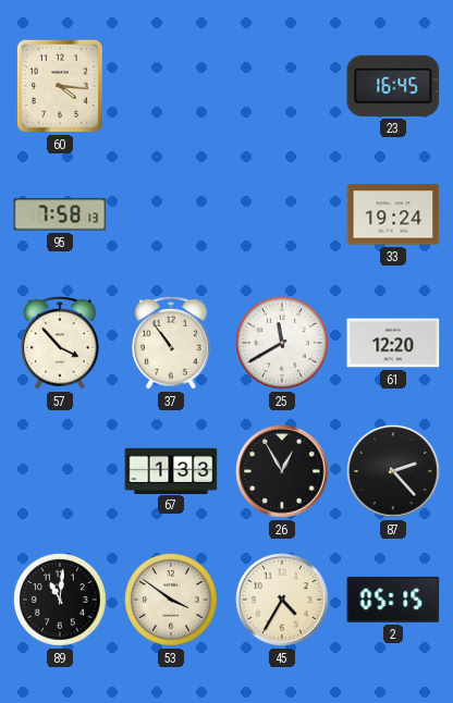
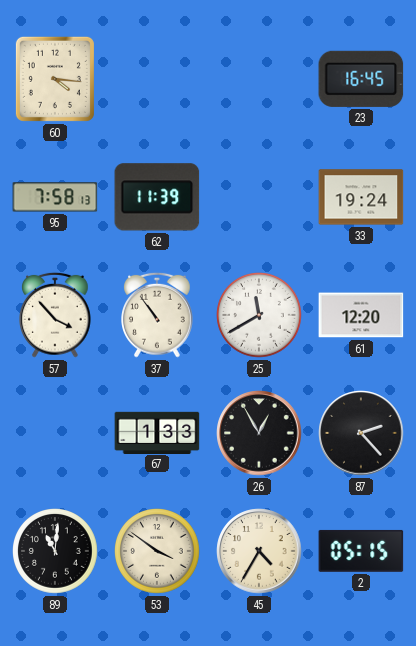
62: none -> 11:39 (157, 197)
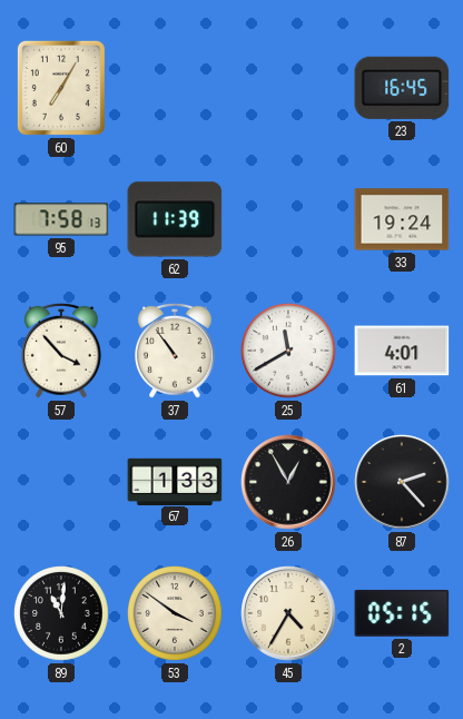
60: 4:16 -> 7:05 (61, 88)
61: 12:20 -> 4:01 (402, 351)
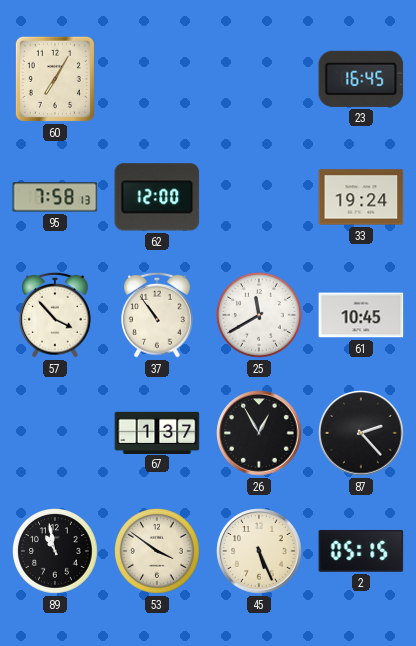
62: 11:39 -> 12:00 (157, 197)
61: 4:01 -> 10:45 (361, 315)
67: 1:33 -> 1:37 (157, 432)
89: 11:01 -> 10:58 (56, 552)
45: 4:35 -> 5:26 (259, 551)
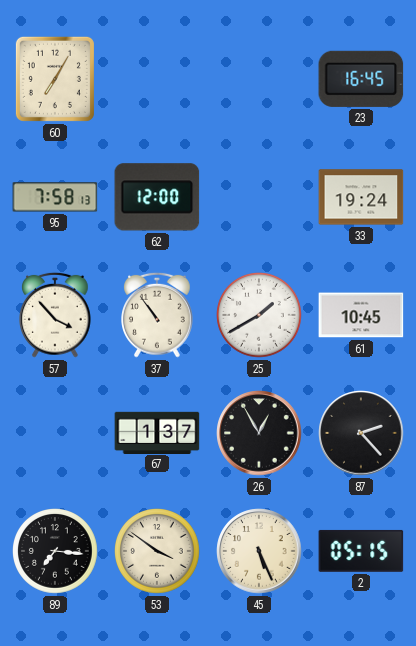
25: 11:40 -> 1:40 (260, 316)
89: 10:58 -> 7:16 (56, 552)
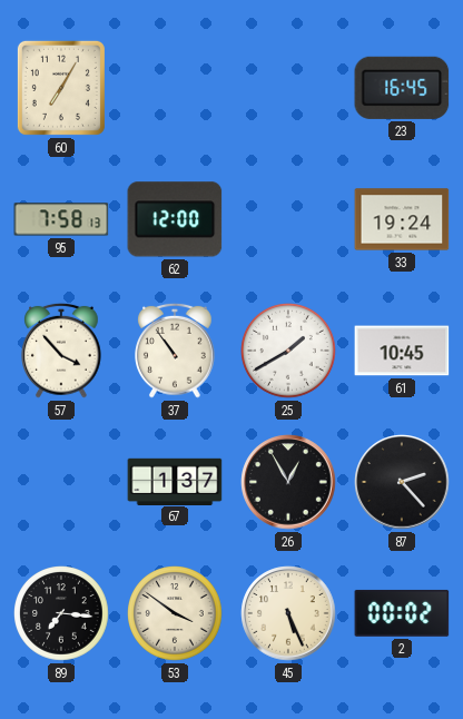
2: 05:15 -> 00:02 (402, 613)
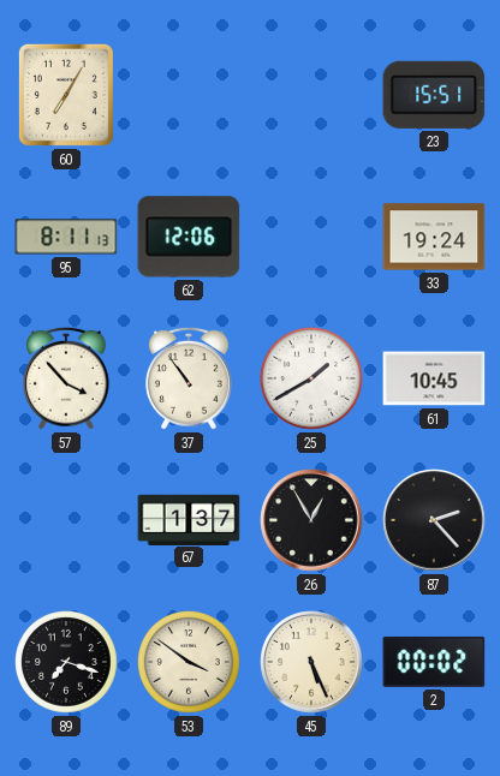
23: 16:45 -> 15:51 (434, 95)
95: 7:58 -> 8:11 (66, 237)
62: 12:00 -> 12:06 (189, 237)
89: 7:16 -> 7:18 (67, 663)
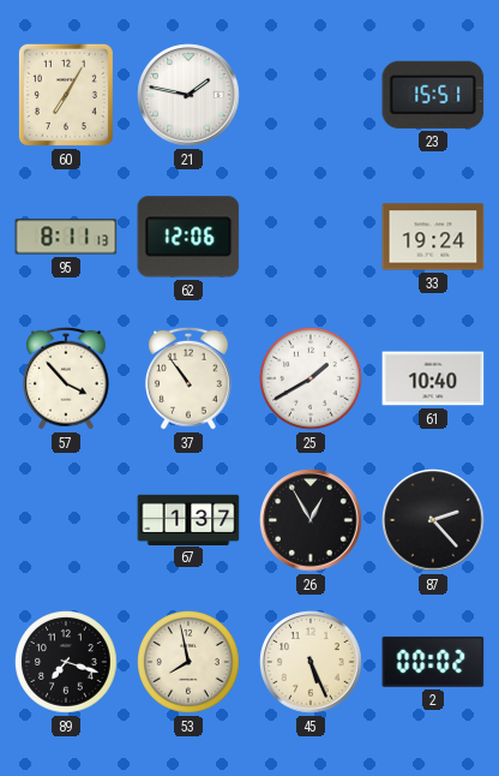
21: none -> 1:47 (188, 95)
61: 10:45 -> 10:40 (433, 378)
53: 3:51 -> 7:58 (190, 663)
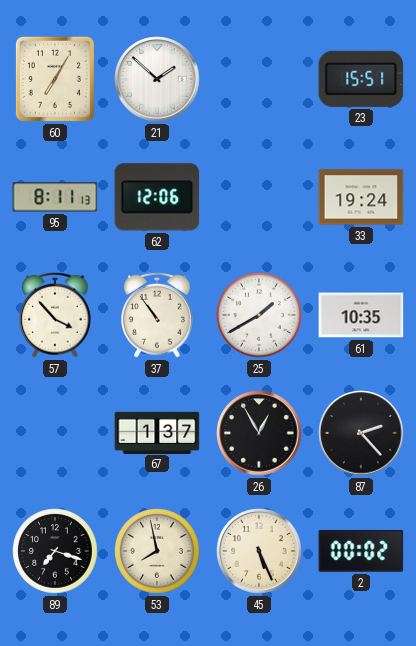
21: 1:47 -> 1:52 (157, 79)
61: 10:40 -> 10:35 (361, 315)
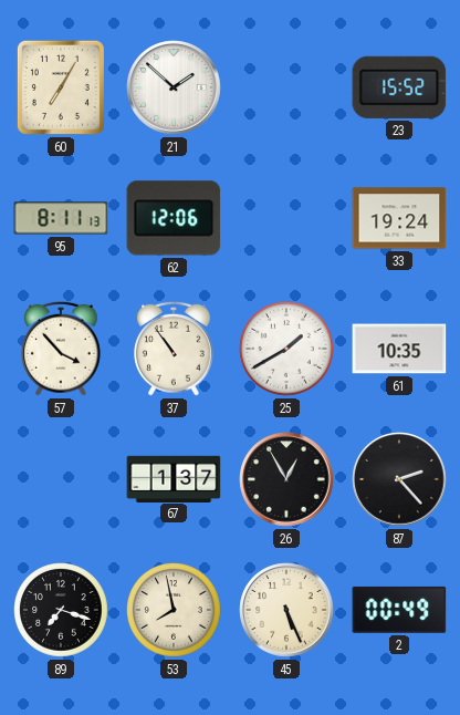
23: 15:51 -> 15:52 (399, 87)
2: 00:02 -> 00:49 (399, 610)
